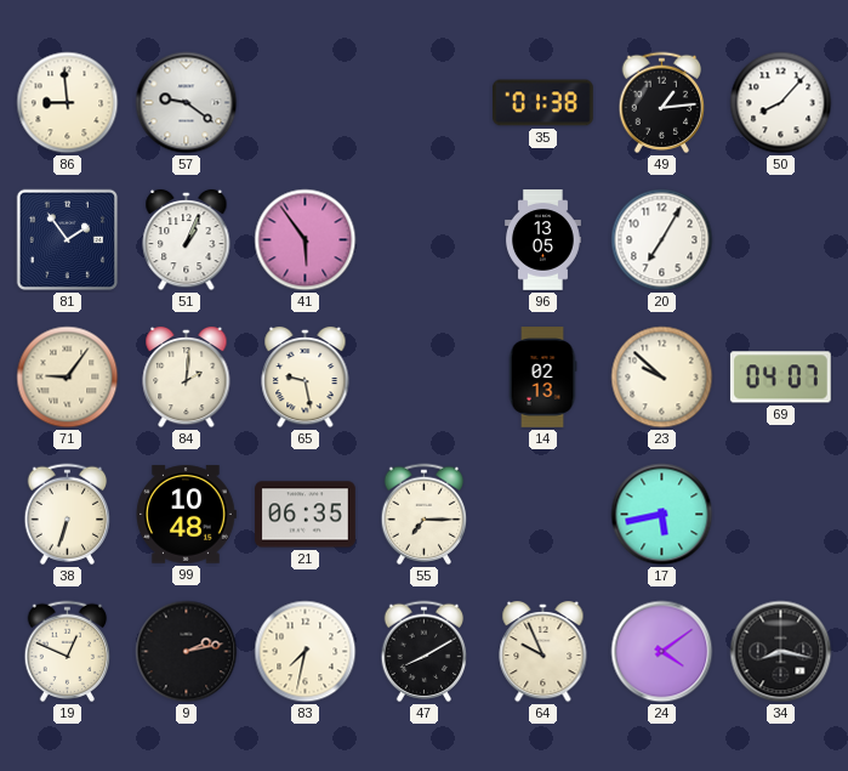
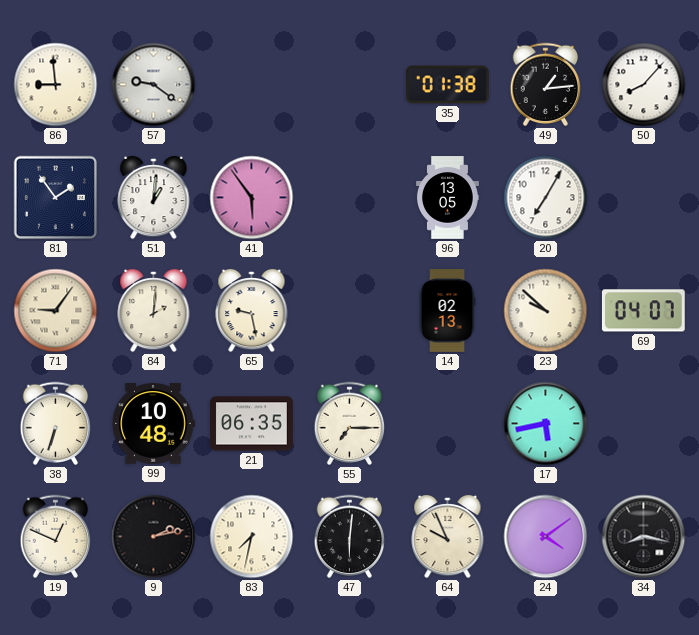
51: 1:04 -> 1:01 (154, 198)
47: 8:10 -> 6:01 (350, 537)
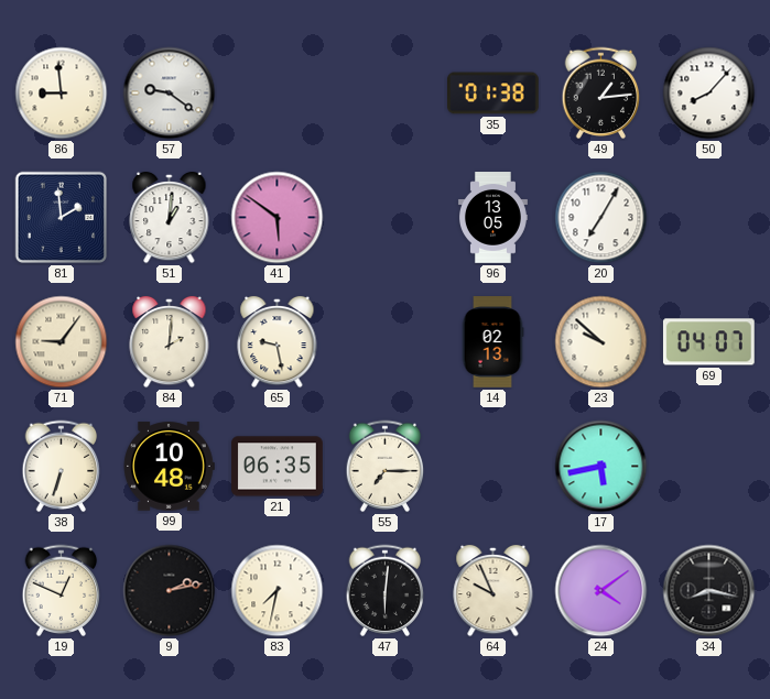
81: 1:54 -> 1:59 (62, 218)
41: 5:54 -> 5:51 (278, 218)
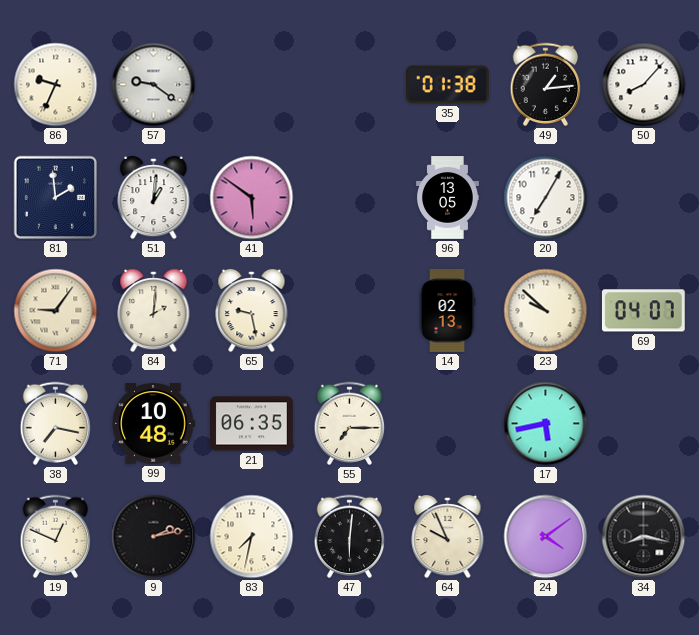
86: 8:59 -> 9:34 (56, 85)
38: 6:33 -> 7:17 (56, 424)
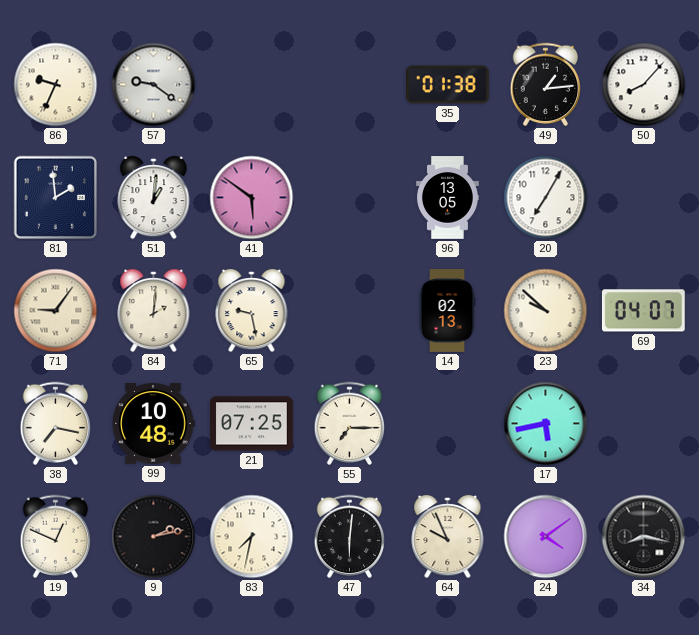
21: 06:35 -> 07:25 (252, 424)
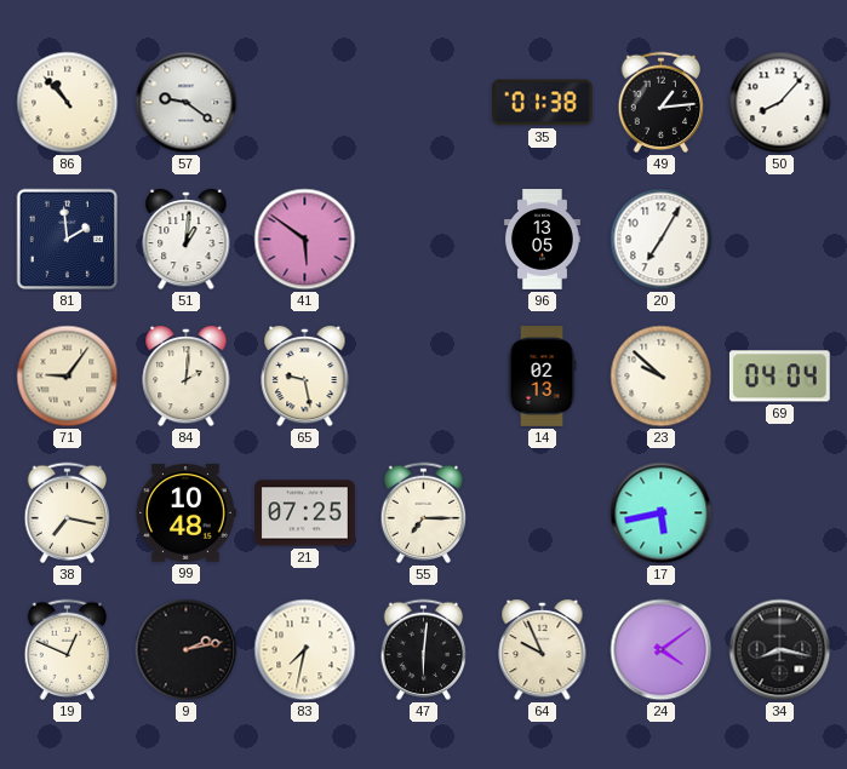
86: 9:34 -> 10:53 (68, 103)
69: 04:07 -> 04:04 (779, 377)
